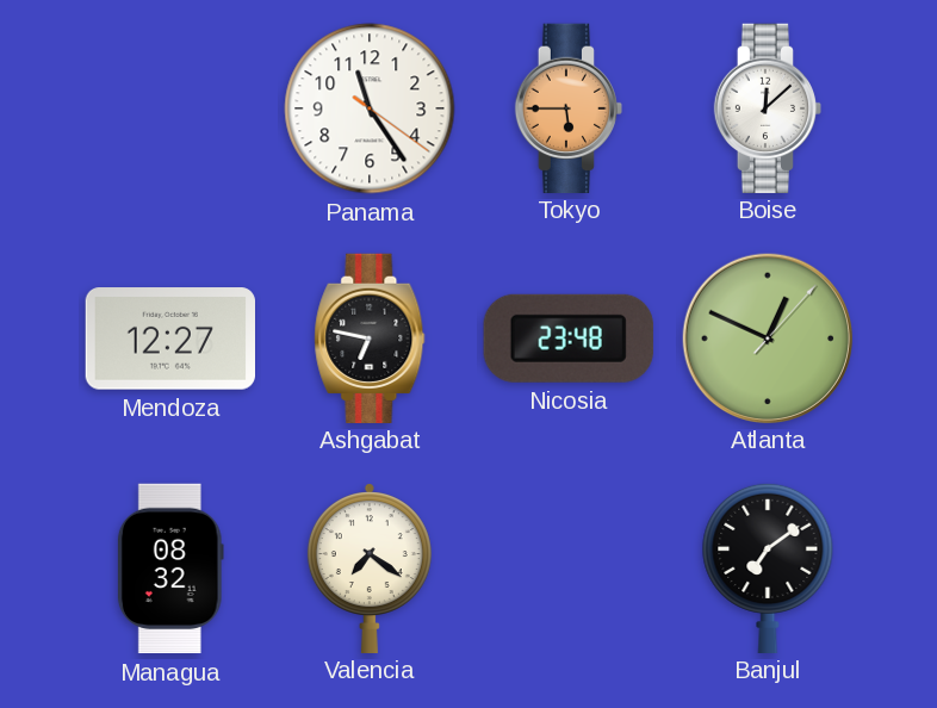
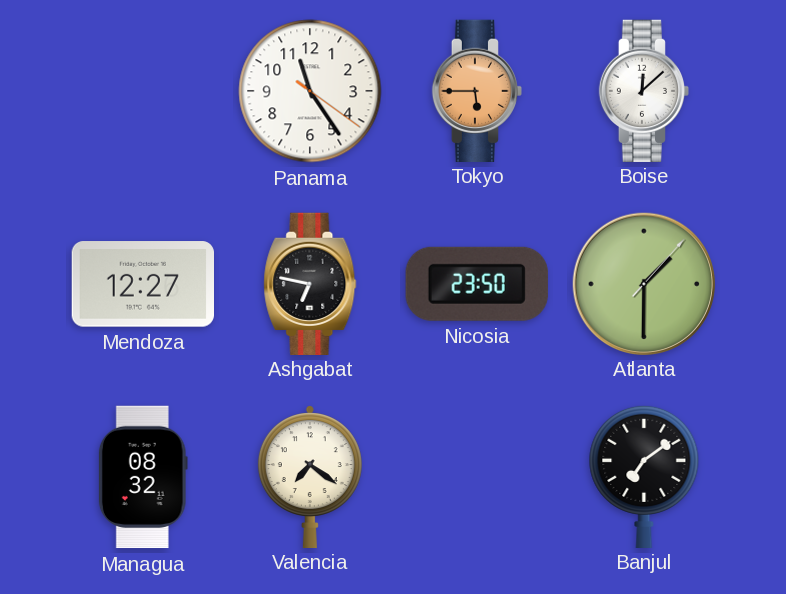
Nicosia: 23:48 -> 23:50 (477, 284)
Atlanta: 12:49 -> 1:30 (643, 283)
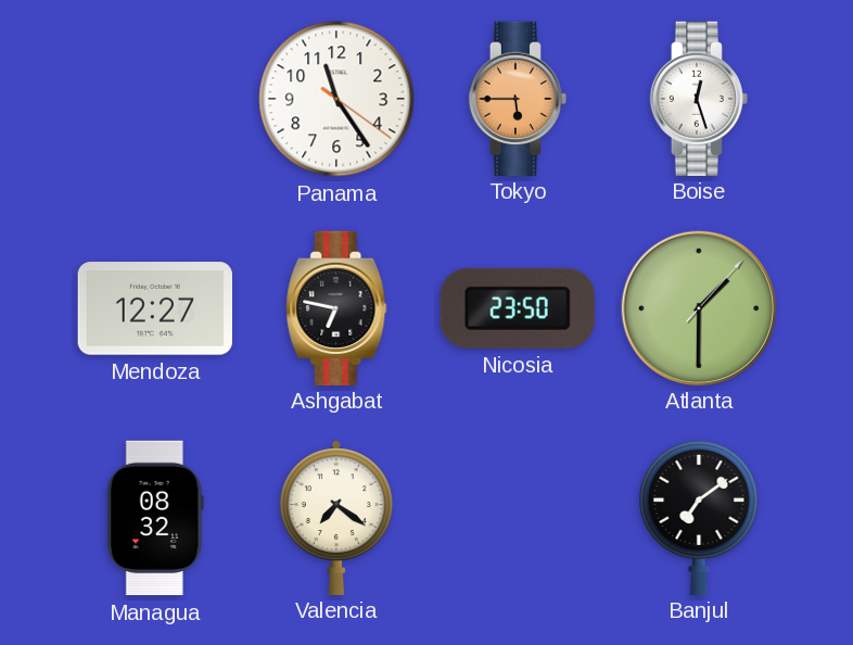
Boise: 12:08 -> 12:27 (699, 98)
